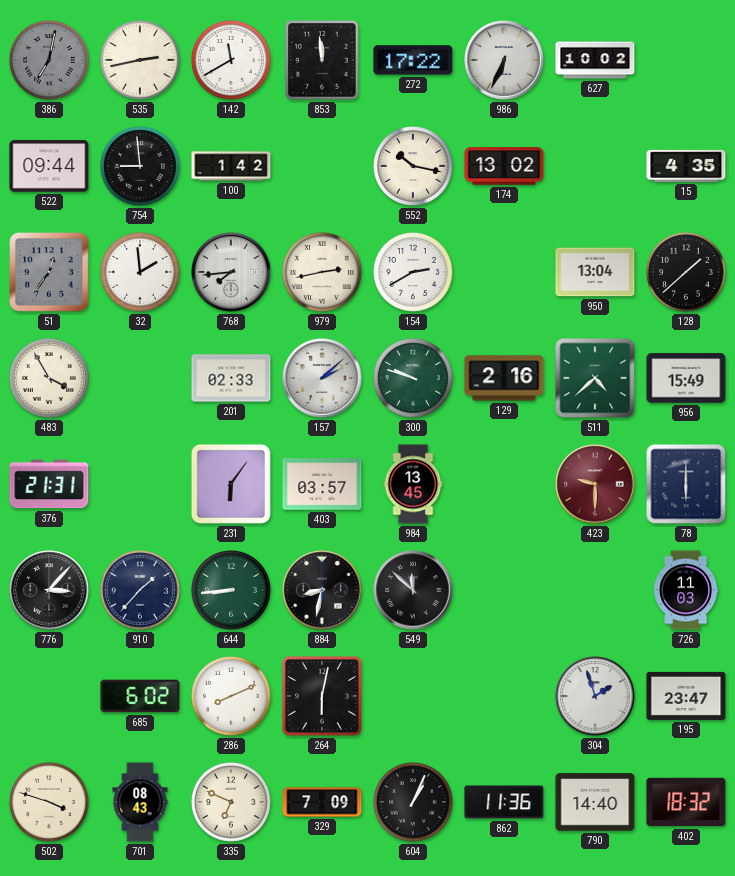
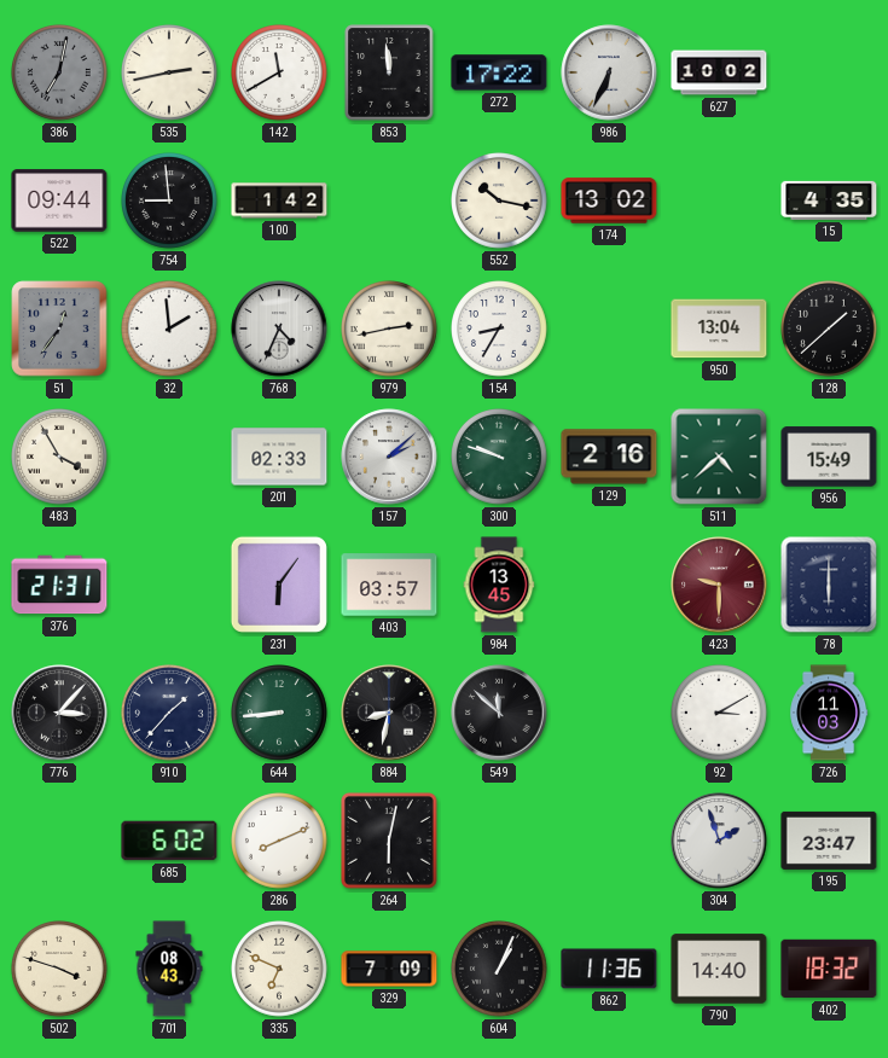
768: 7:44 -> 4:34 (279, 329)
154: 2:40 -> 8:35 (500, 330)
92: none -> 3:10 (720, 714)
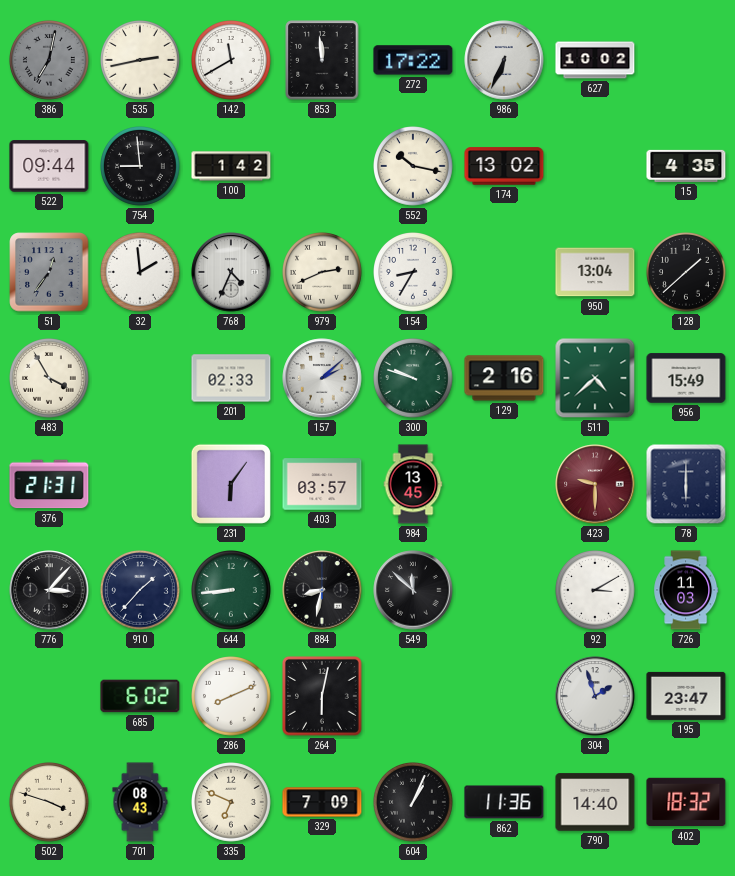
979: 2:43 -> 2:41 (323, 273)
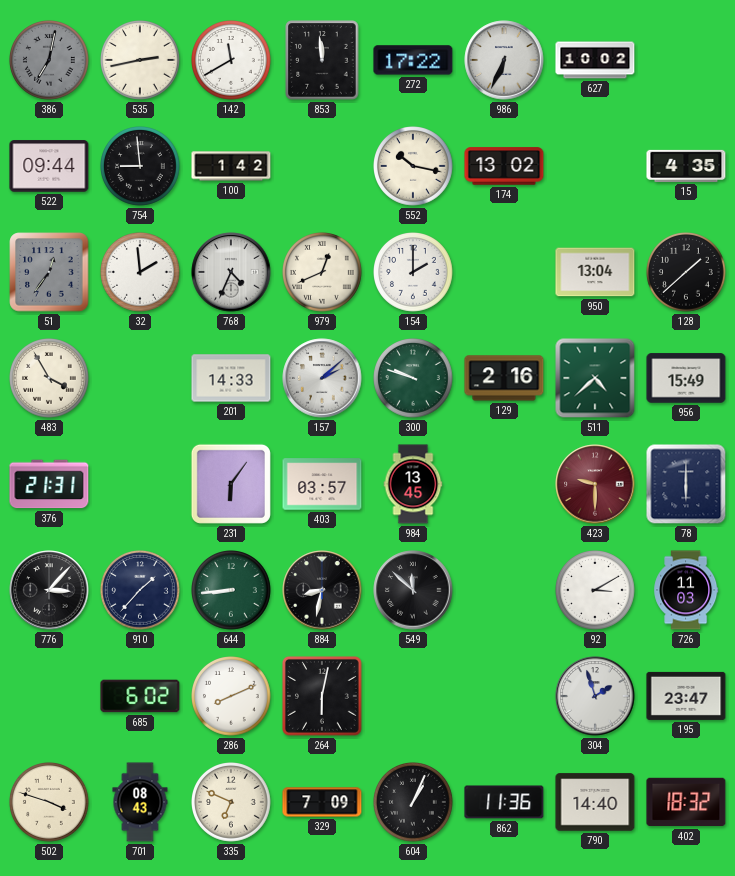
979: 2:41 -> 12:41 (323, 273)
154: 8:35 -> 2:00 (414, 273)
201: 02:33 -> 14:33 (231, 378)
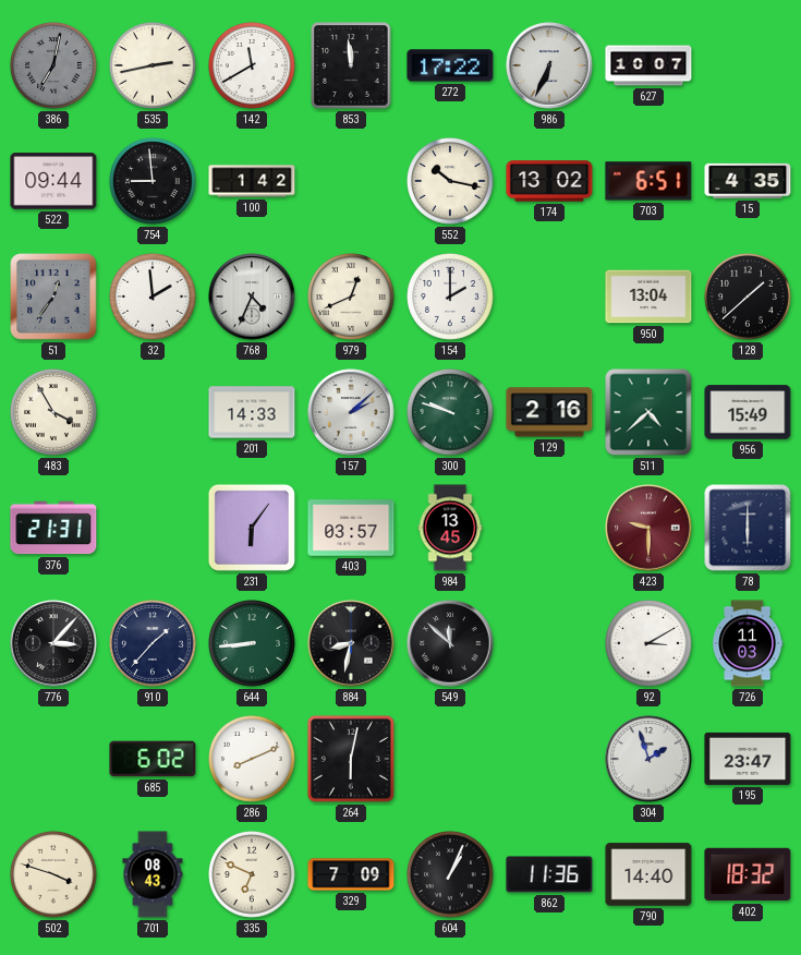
627: 10:02 -> 10:07 (648, 65)
703: none -> 6:51 (648, 181)
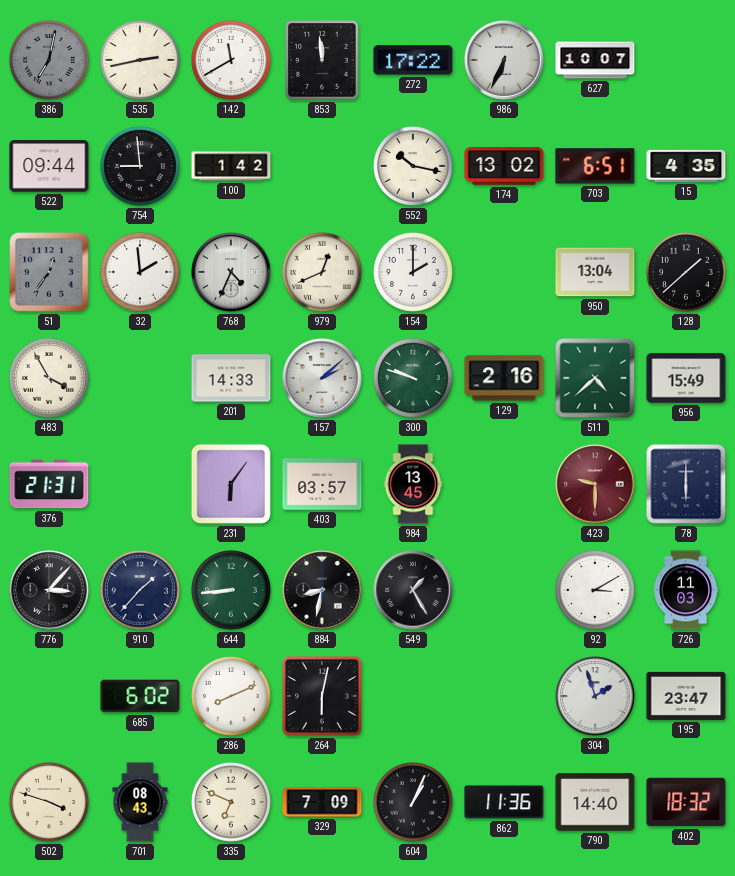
549: 11:52 -> 1:25 (413, 590)
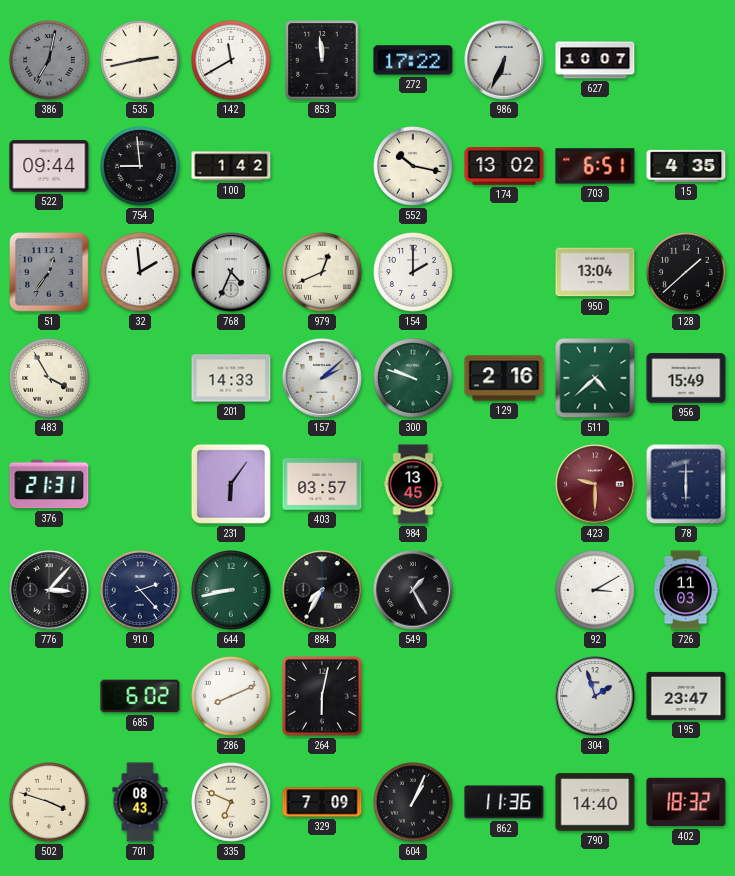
910: 1:37 -> 2:23 (141, 591)
644: 8:44 -> 8:43 (232, 591)
884: 8:32 -> 7:35 (322, 590)
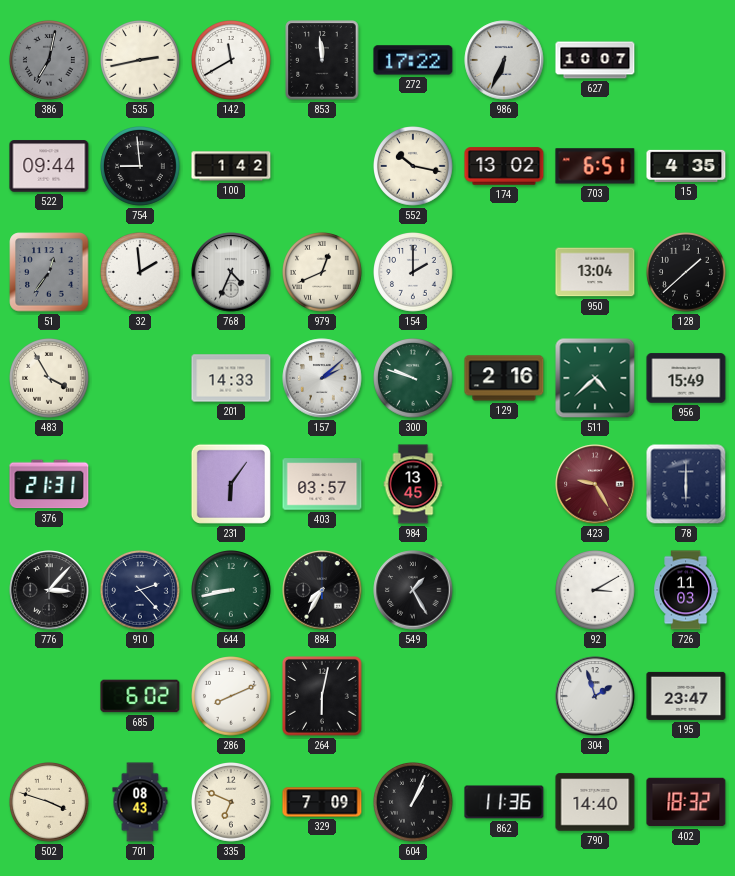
423: 9:30 -> 9:25 (595, 484)
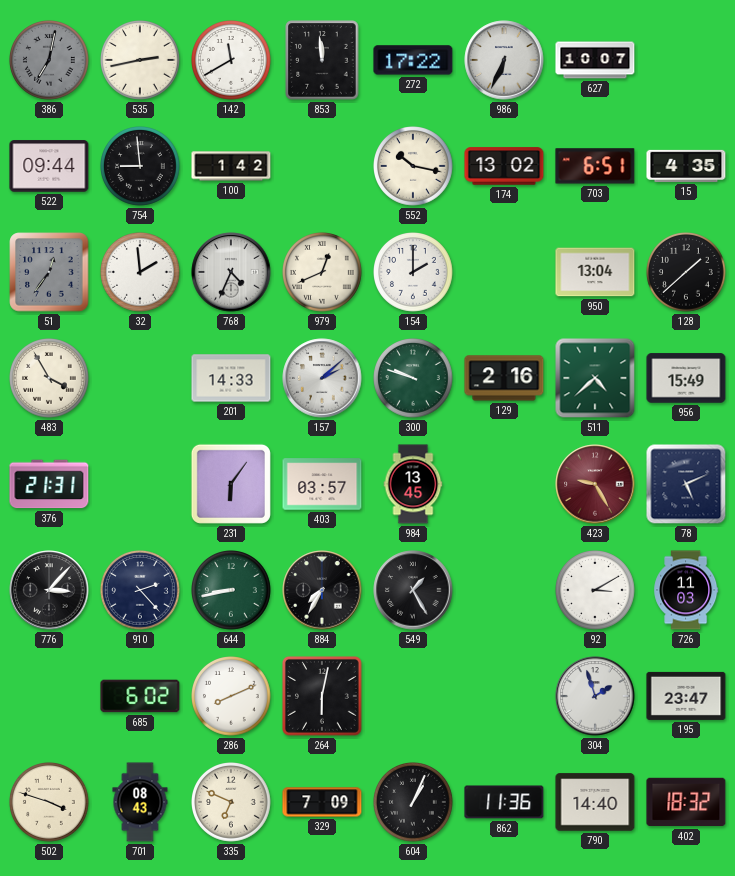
78: 6:00 -> 5:11 (686, 484)
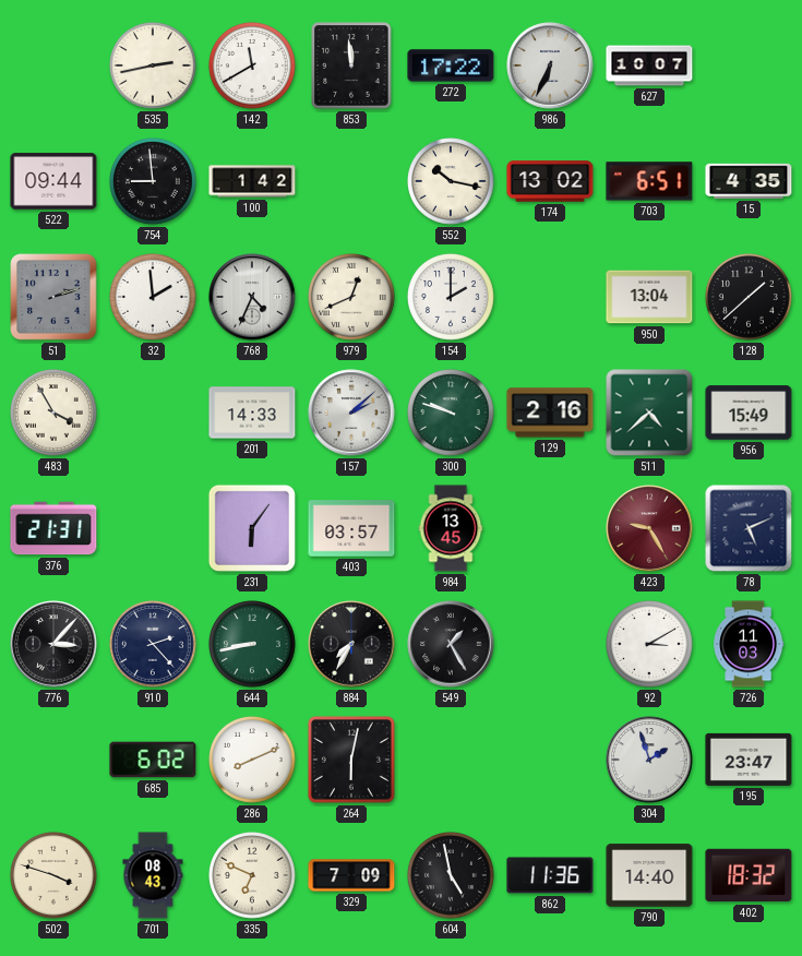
386: 7:02 -> none (50, 61)
51: 12:36 -> 2:12 (53, 297)
604: 1:04 -> 4:58 (452, 876)
